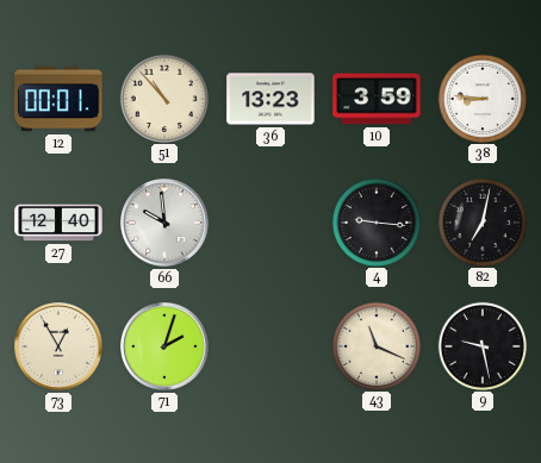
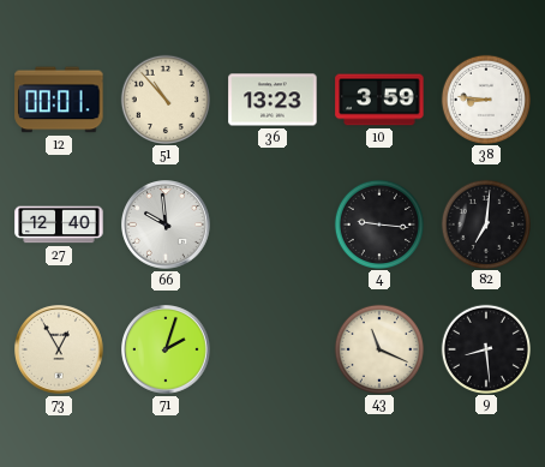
82: 7:02 -> 7:01 (485, 223)
9: 9:28 -> 8:29 (485, 348)
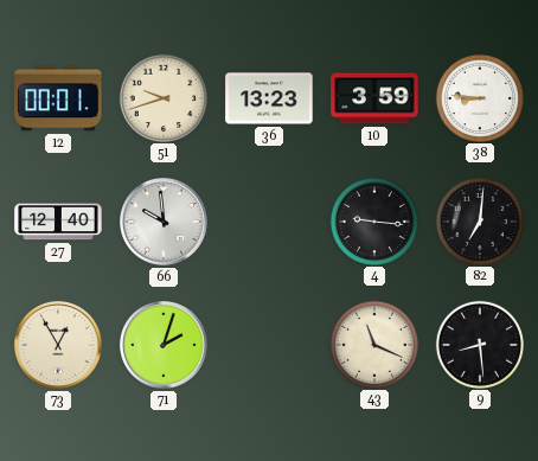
51: 10:53 -> 9:42 (162, 97)
